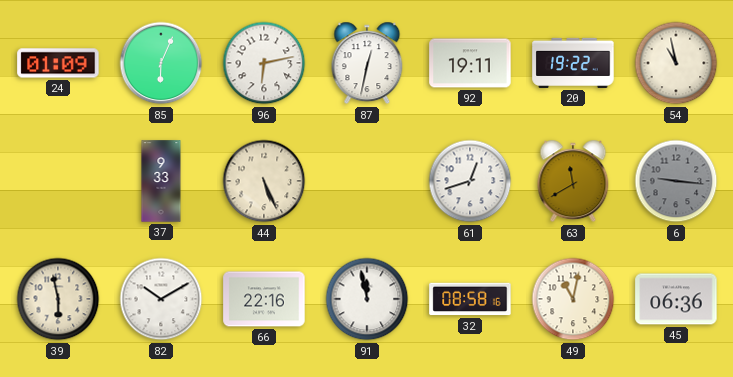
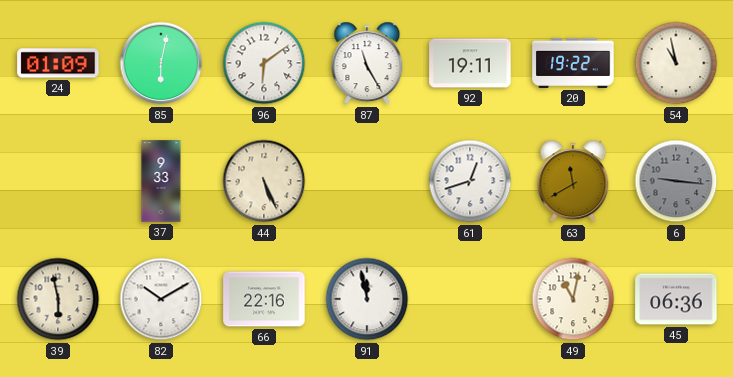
85: 6:04 -> 6:02 (161, 63)
96: 6:13 -> 6:09 (264, 63)
87: 12:32 -> 11:25 (367, 63)
32: 08:58 -> none (470, 299)
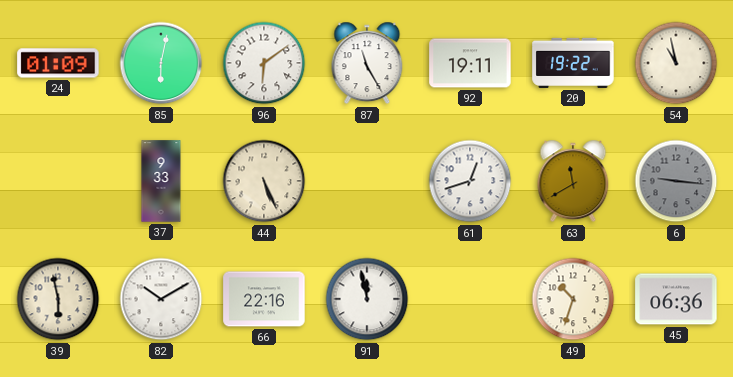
49: 11:02 -> 10:33 (573, 299)
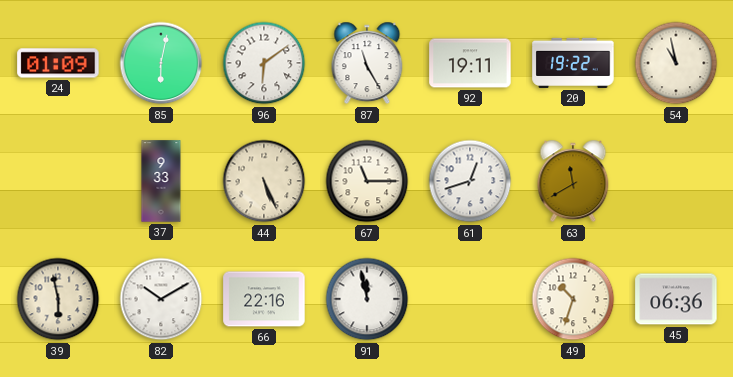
67: none -> 11:15 (367, 181)
6: 9:16 -> none (676, 181)
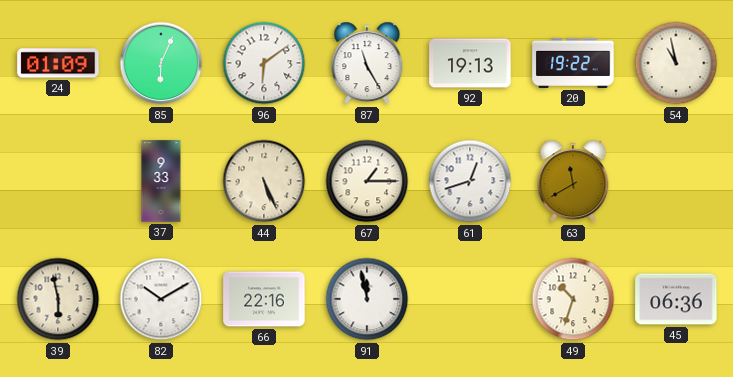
85: 6:02 -> 6:04 (161, 63)
92: 19:11 -> 19:13 (470, 63)
67: 11:15 -> 1:15 (367, 181)
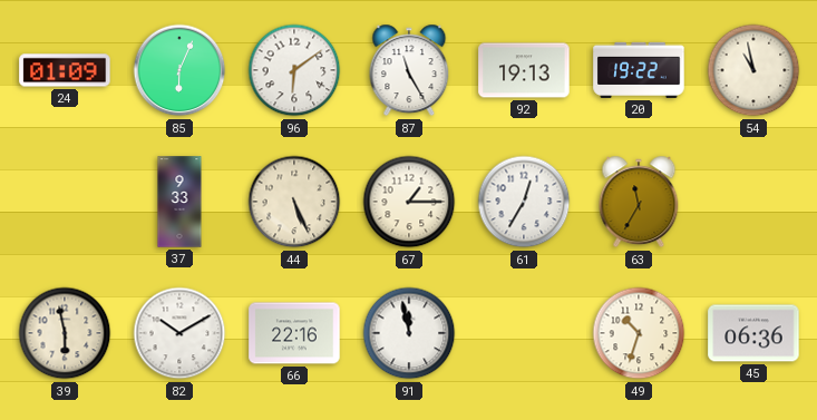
61: 12:42 -> 12:35 (524, 202)
63: 11:40 -> 11:35 (639, 202)
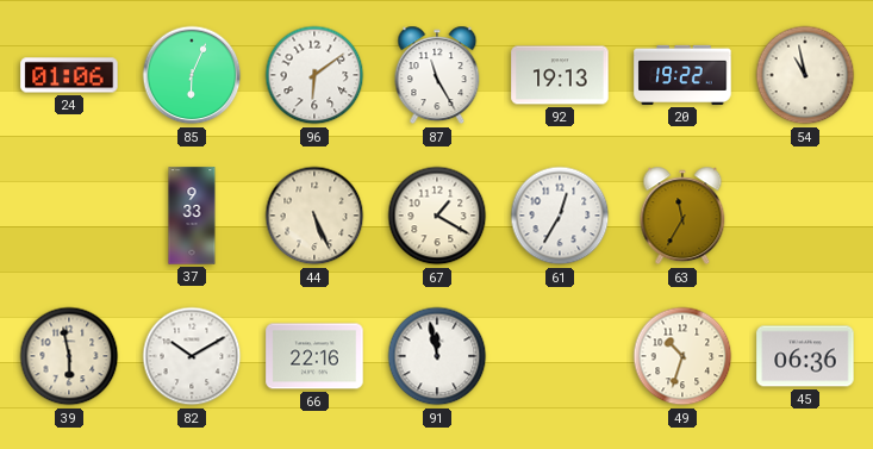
24: 01:09 -> 01:06 (69, 75)
67: 1:15 -> 1:20 (437, 216)
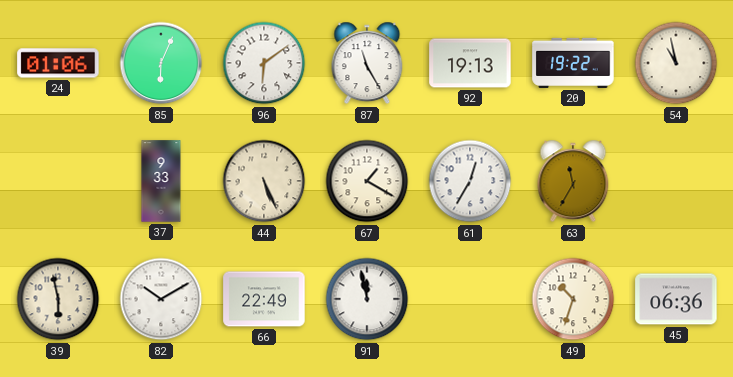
66: 22:16 -> 22:49 (264, 299)
